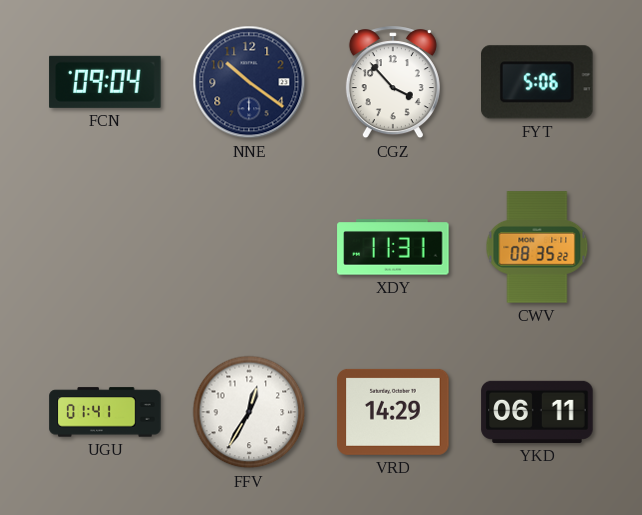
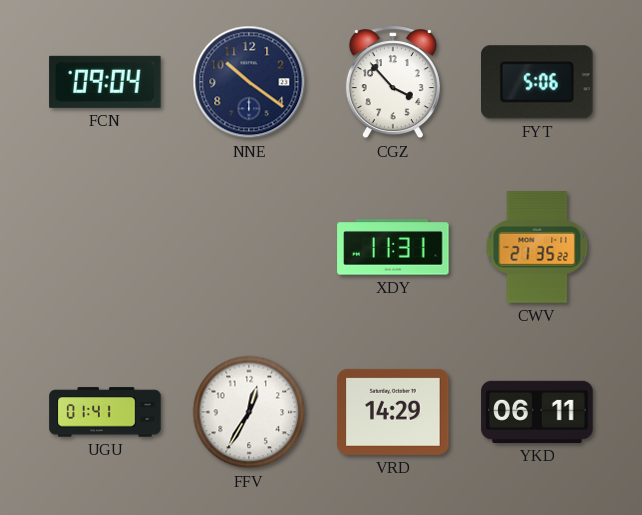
CWV: 08:35 -> 21:35 (537, 247)
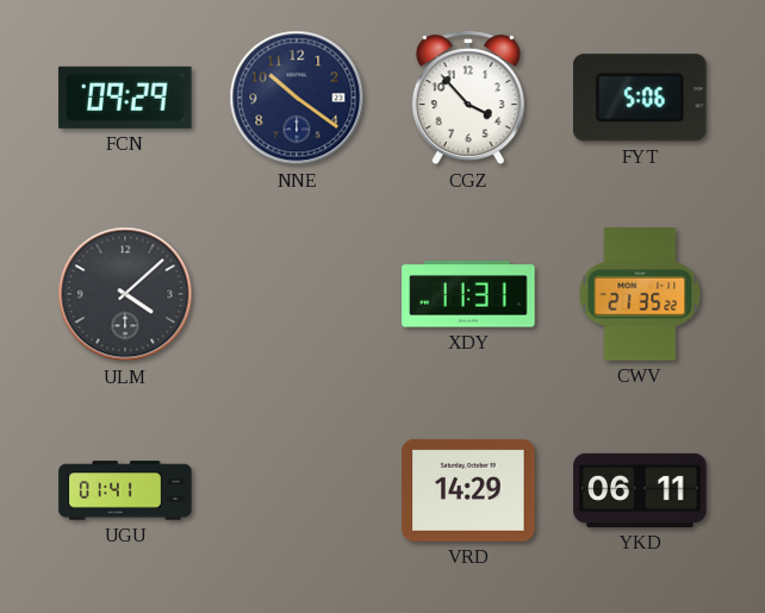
FCN: 09:04 -> 09:29 (125, 98)
ULM: none -> 4:08 (125, 294)
FFV: 12:35 -> none (249, 412)
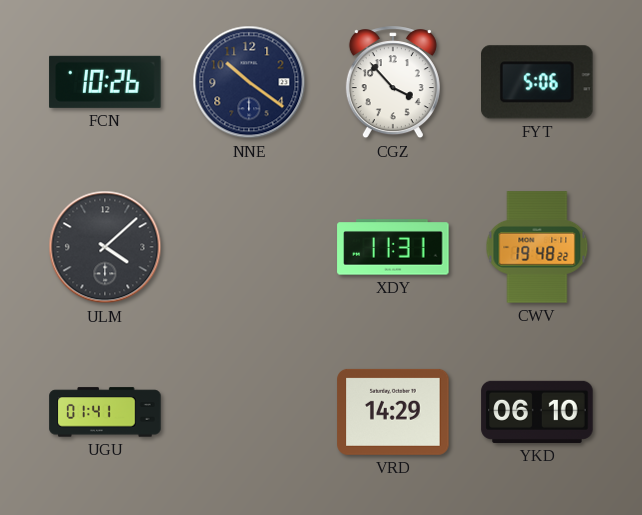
FCN: 09:29 -> 10:26 (105, 82)
CWV: 21:35 -> 19:48 (537, 247)
YKD: 06:11 -> 06:10 (537, 412)
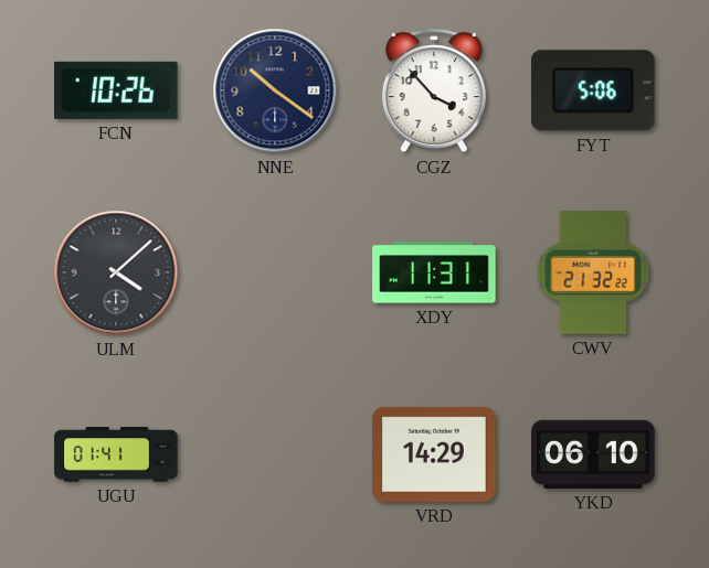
CWV: 19:48 -> 21:32 (593, 272)
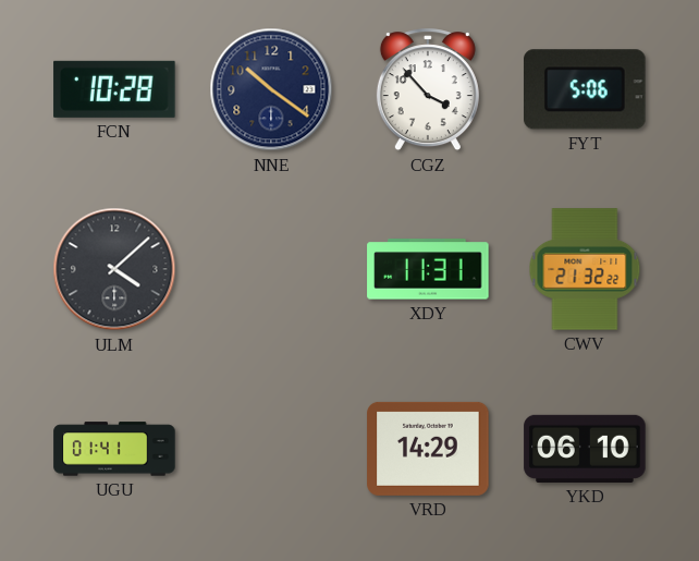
FCN: 10:26 -> 10:28 (114, 89)
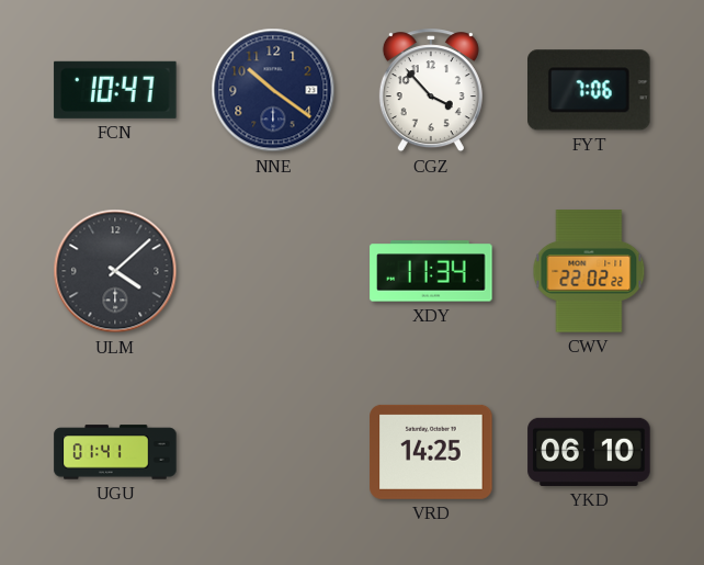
FCN: 10:28 -> 10:47 (115, 90)
FYT: 5:06 -> 7:06 (589, 90)
XDY: 11:31 -> 11:34 (431, 271)
CWV: 21:32 -> 22:02 (589, 271)
VRD: 14:29 -> 14:25 (431, 452)
